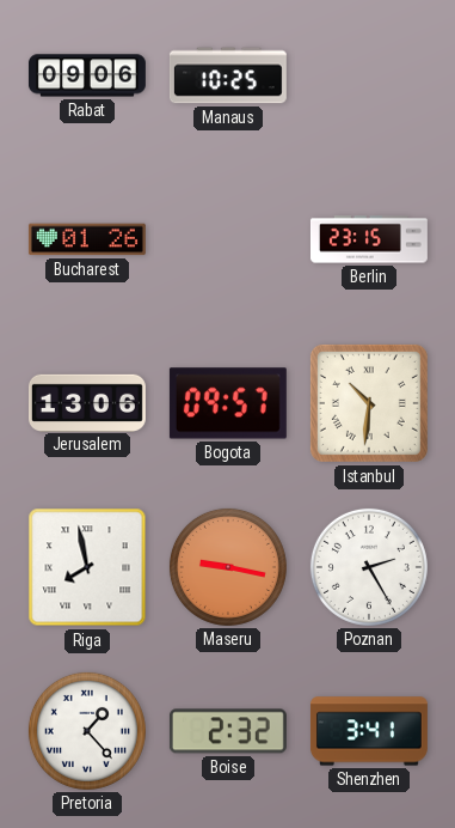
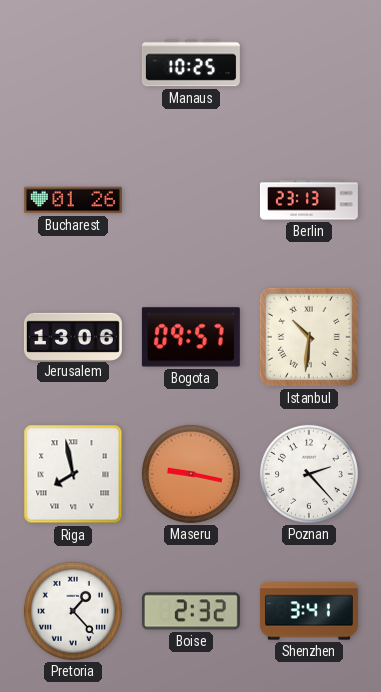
Rabat: 09:06 -> none (87, 75)
Berlin: 23:15 -> 23:13 (309, 200)
Poznan: 2:25 -> 2:23 (309, 474)
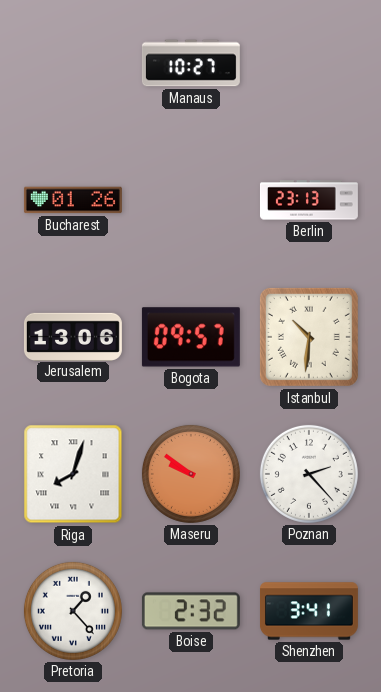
Manaus: 10:25 -> 10:27 (191, 63)
Riga: 7:58 -> 8:03 (73, 474)
Maseru: 9:17 -> 9:51 (191, 474)
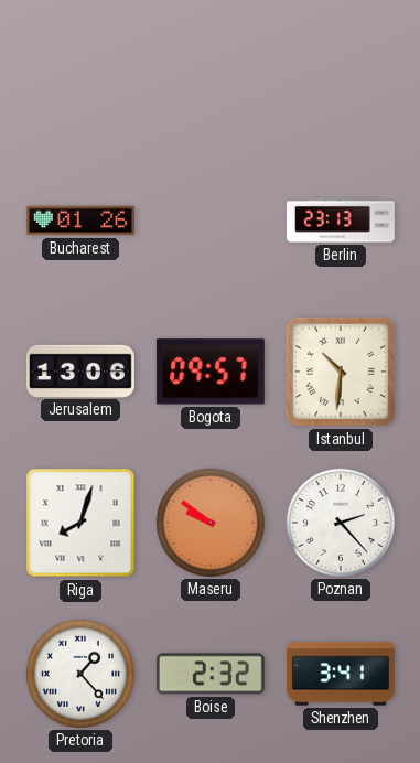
Manaus: 10:27 -> none (191, 63)
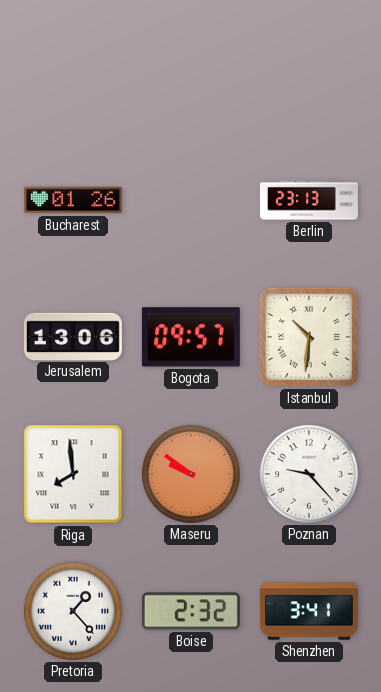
Riga: 8:03 -> 7:59 (73, 474)
Poznan: 2:23 -> 9:23 (309, 474)
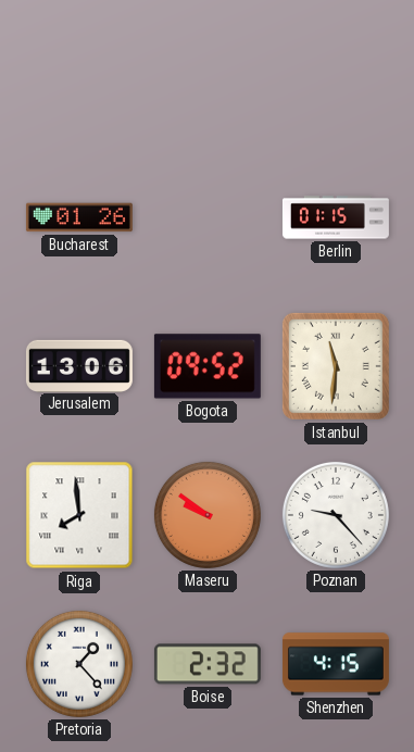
Berlin: 23:13 -> 01:15 (336, 217)
Bogota: 09:57 -> 09:52 (208, 366)
Istanbul: 10:31 -> 11:31 (336, 366)
Shenzhen: 3:41 -> 4:15 (336, 664)
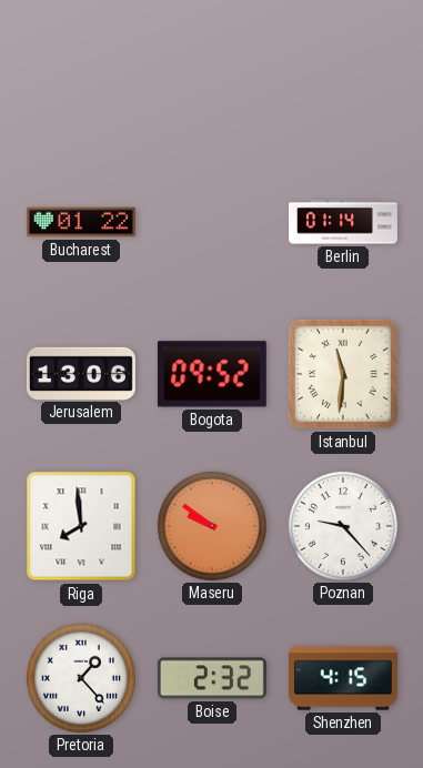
Bucharest: 01:26 -> 01:22 (81, 222)
Berlin: 01:15 -> 01:14 (343, 222)
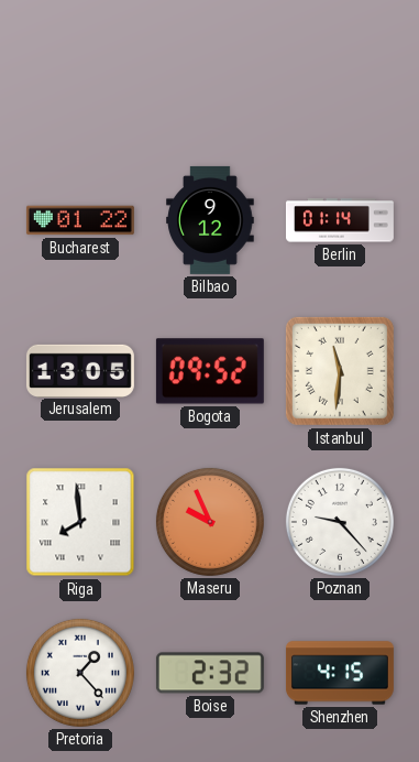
Bilbao: none -> 9:12 (210, 220)
Jerusalem: 13:06 -> 13:05 (80, 370)
Maseru: 9:51 -> 9:56 (210, 522)
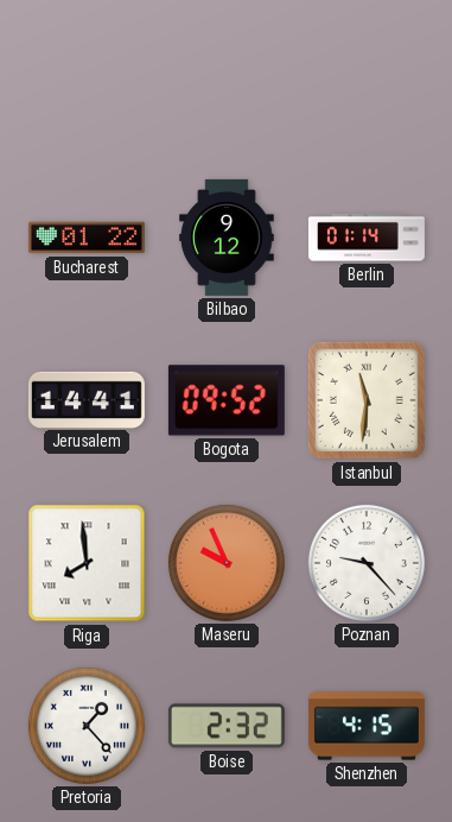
Jerusalem: 13:05 -> 14:41 (87, 399)
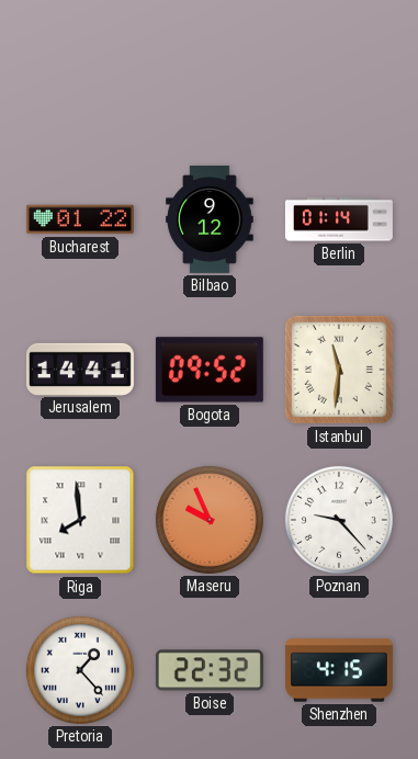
Boise: 2:32 -> 22:32 (210, 670)
